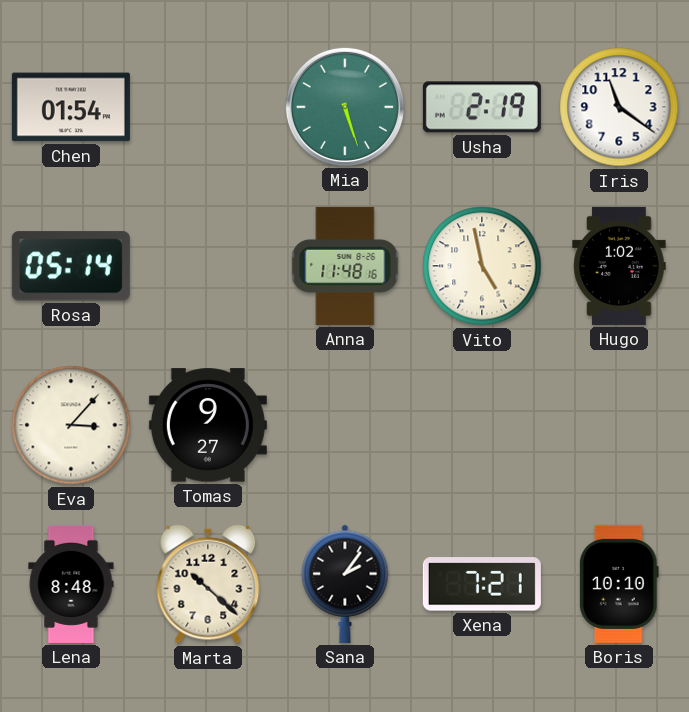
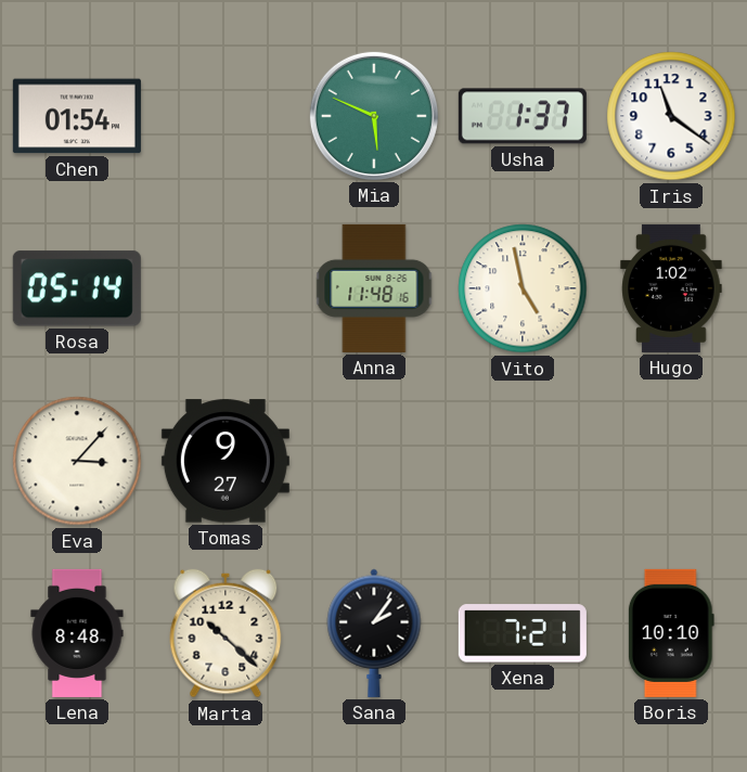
Mia: 5:27 -> 5:49 (374, 116)
Usha: 2:19 -> 1:37 (523, 116)
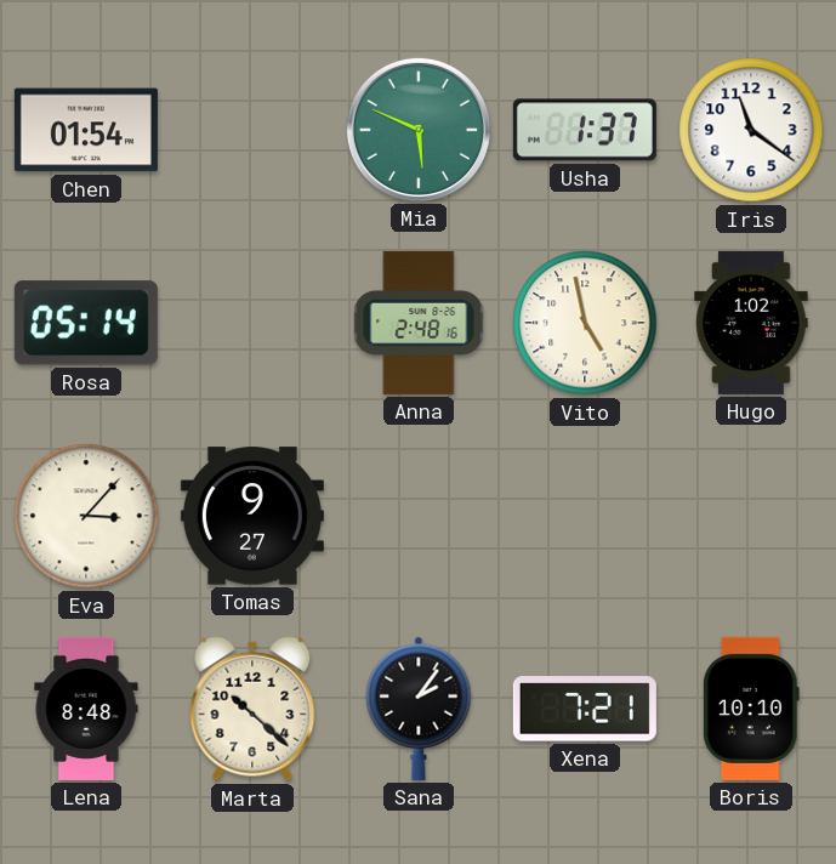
Anna: 11:48 -> 2:48 (419, 323)
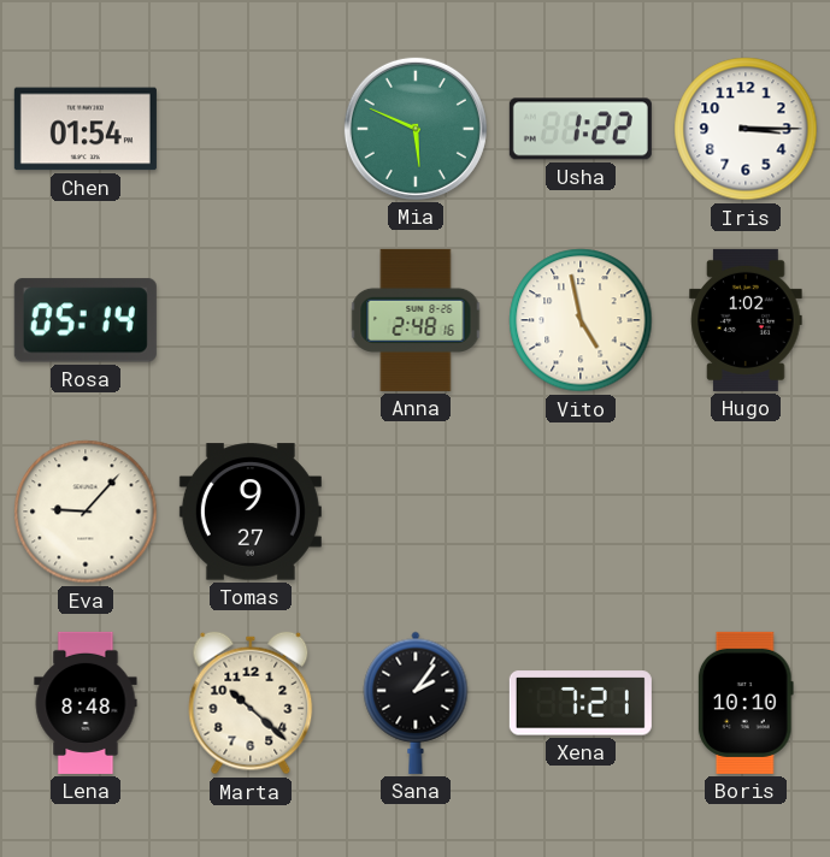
Usha: 1:37 -> 1:22 (581, 129)
Iris: 11:21 -> 3:15 (746, 129)
Eva: 3:07 -> 9:07 (86, 512)
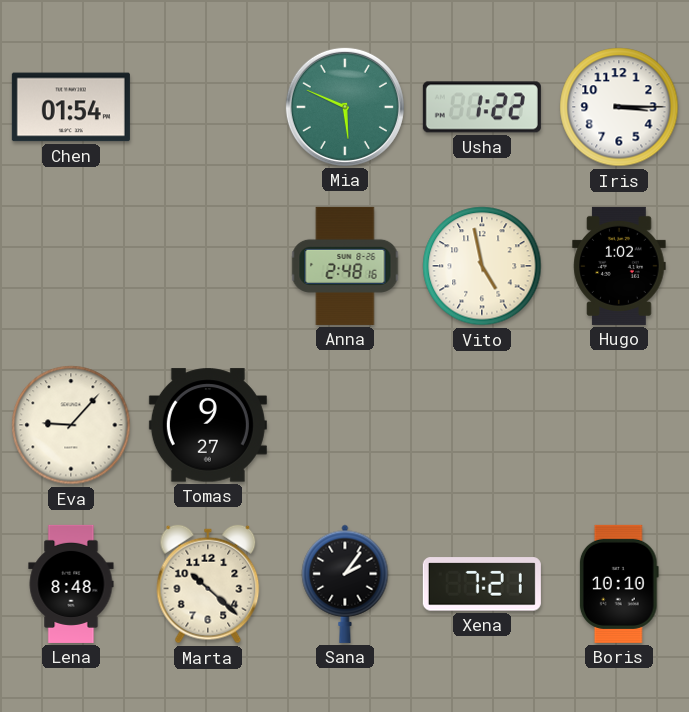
Rosa: 05:14 -> none (86, 320)
